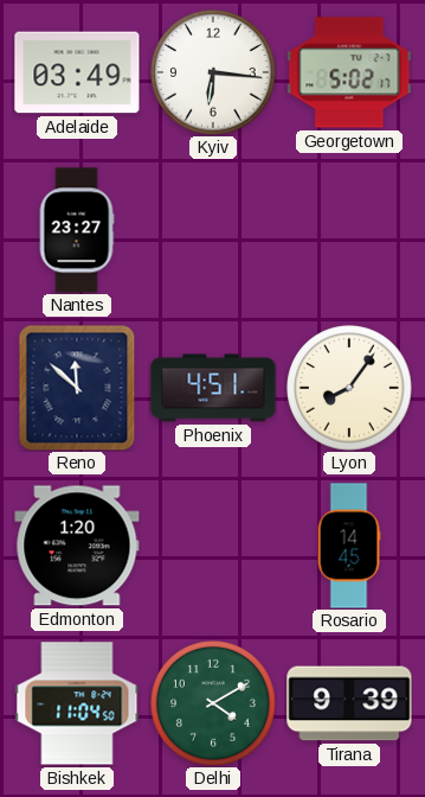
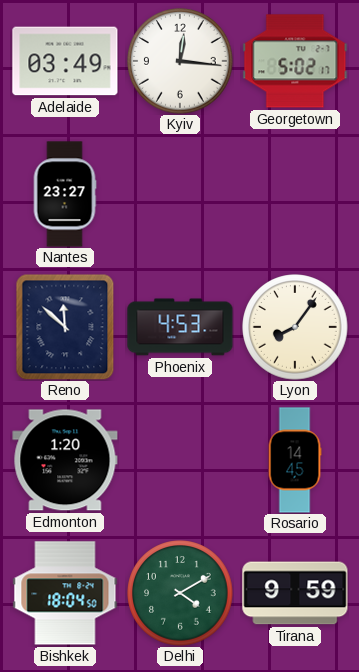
Kyiv: 6:16 -> 12:16 (180, 61)
Phoenix: 4:51 -> 4:53 (180, 327)
Bishkek: 11:04 -> 18:04 (65, 593)
Tirana: 9:39 -> 9:59 (295, 593)
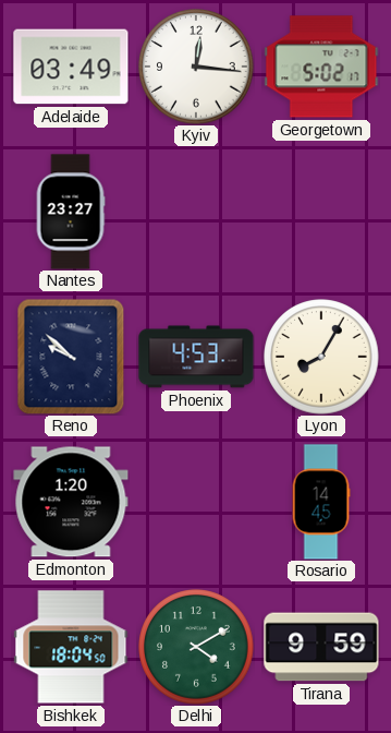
Reno: 11:52 -> 9:52 (71, 357)
Lyon: 8:06 -> 8:05 (321, 357)
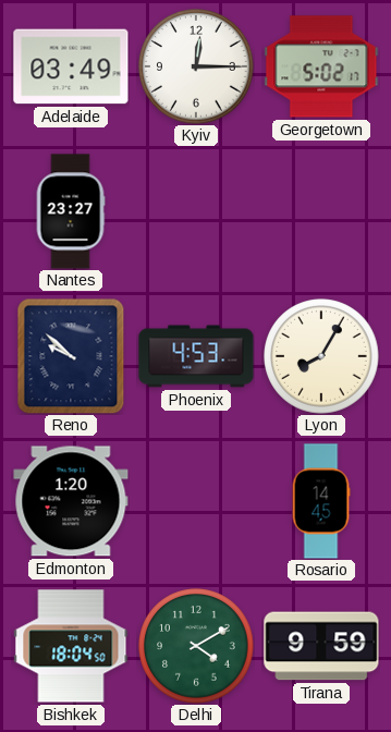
Kyiv: 12:16 -> 12:15 (196, 66)
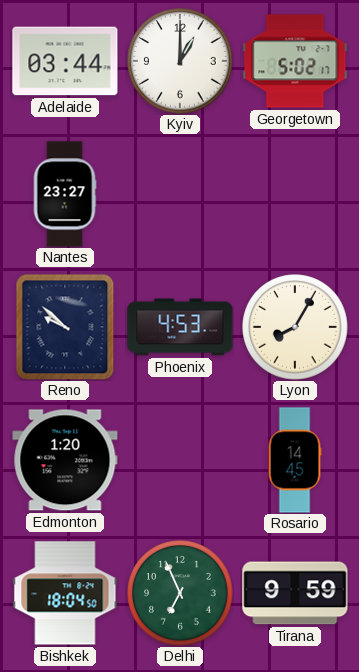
Adelaide: 03:49 -> 03:44 (65, 61)
Kyiv: 12:15 -> 1:00 (180, 61)
Delhi: 4:10 -> 6:56 (180, 593)
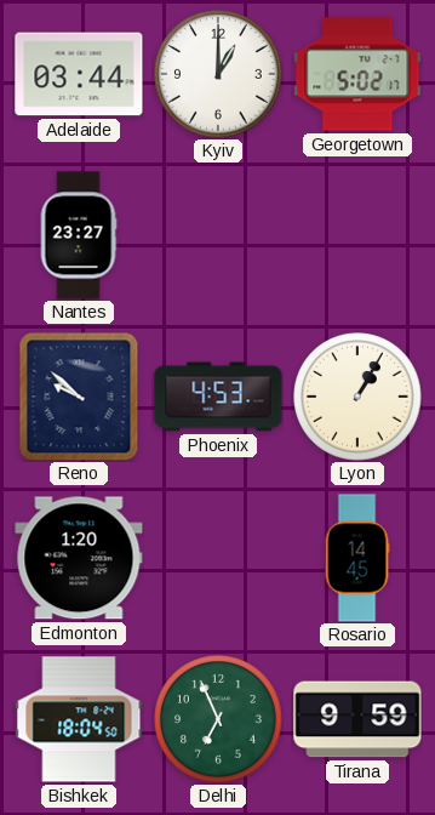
Lyon: 8:05 -> 1:05 (357, 397)
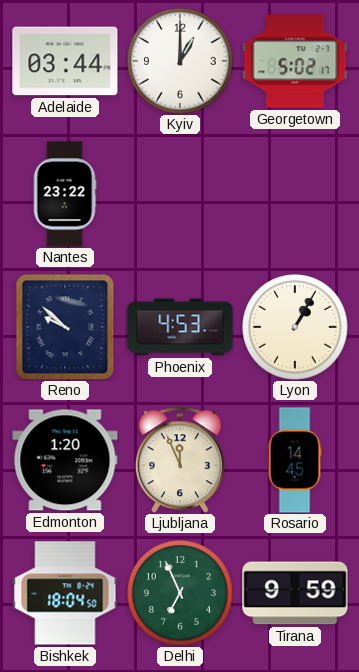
Nantes: 23:27 -> 23:22 (65, 194)
Ljubljana: none -> 11:56 (180, 460)
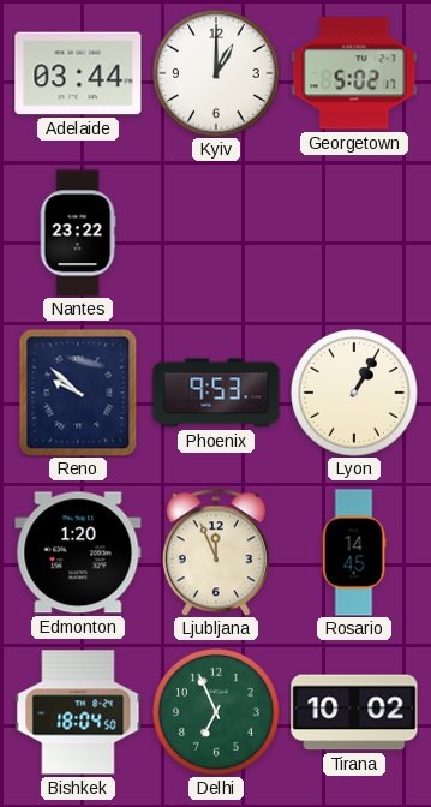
Phoenix: 4:53 -> 9:53 (216, 393)
Tirana: 9:59 -> 10:02 (354, 712)
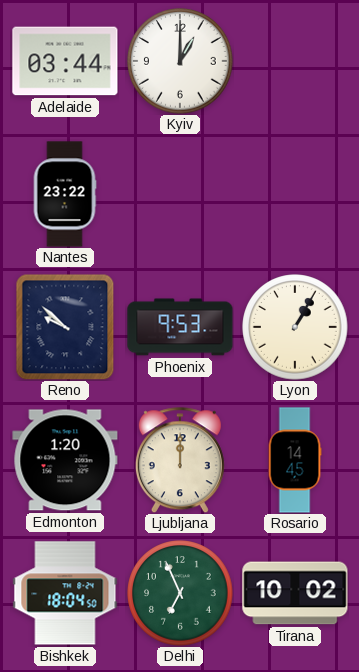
Georgetown: 5:02 -> none (354, 73)
Ljubljana: 11:56 -> 12:00 (180, 460)
